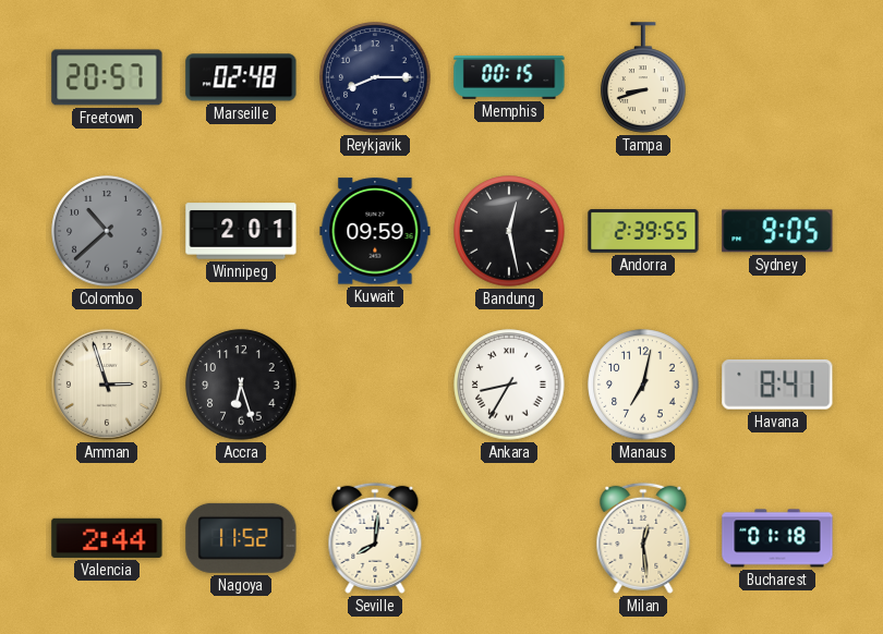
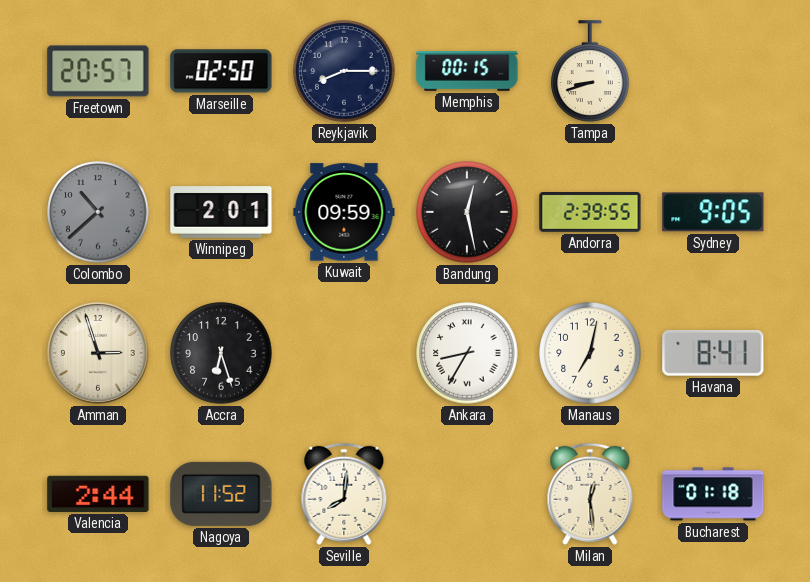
Marseille: 02:48 -> 02:50 (221, 71)
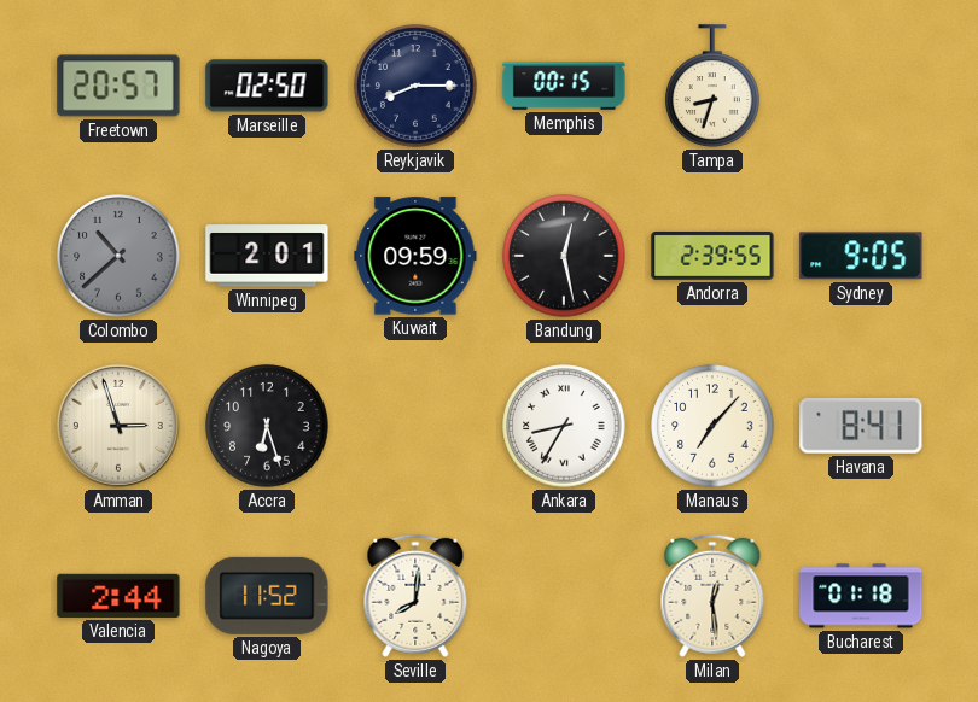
Tampa: 8:42 -> 8:33 (712, 86)
Manaus: 7:02 -> 7:07 (712, 426)
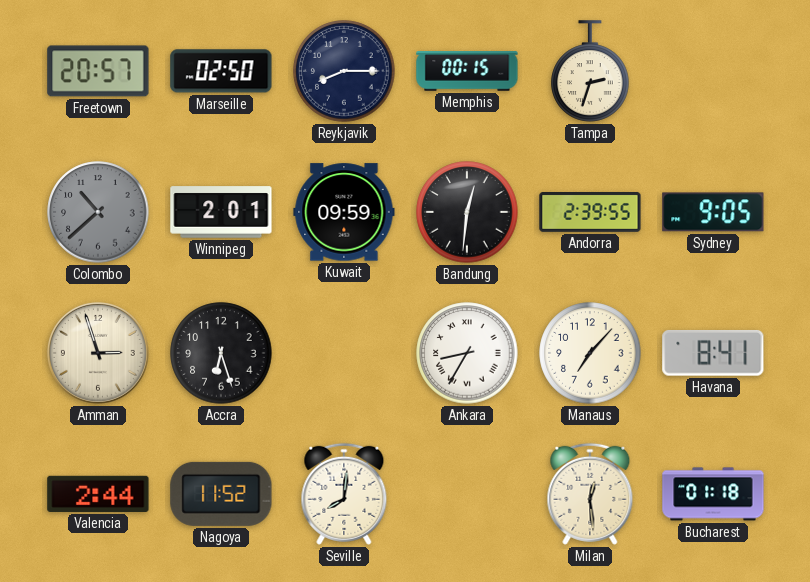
Tampa: 8:33 -> 2:33 (590, 71)
Bandung: 12:28 -> 12:31 (467, 212)
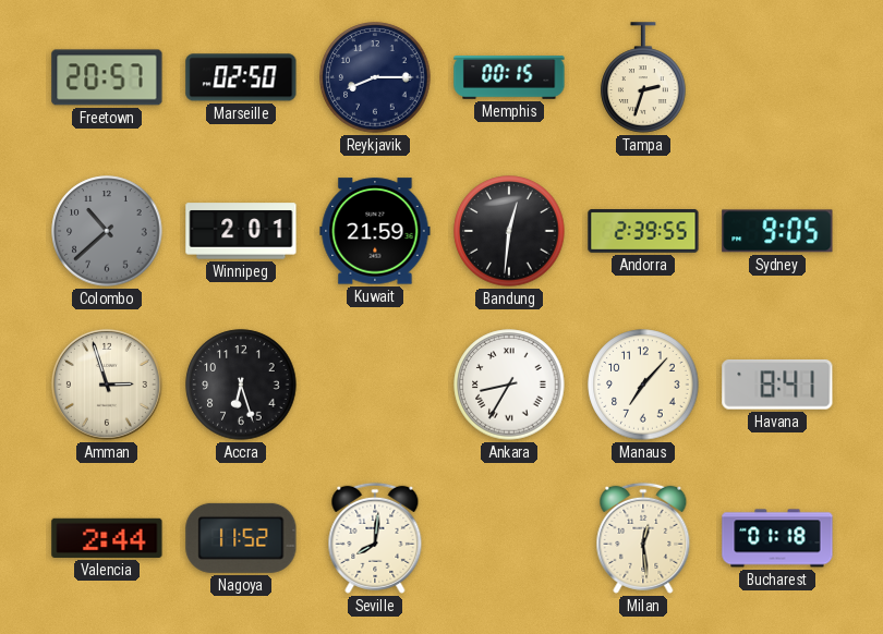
Kuwait: 09:59 -> 21:59 (375, 231)
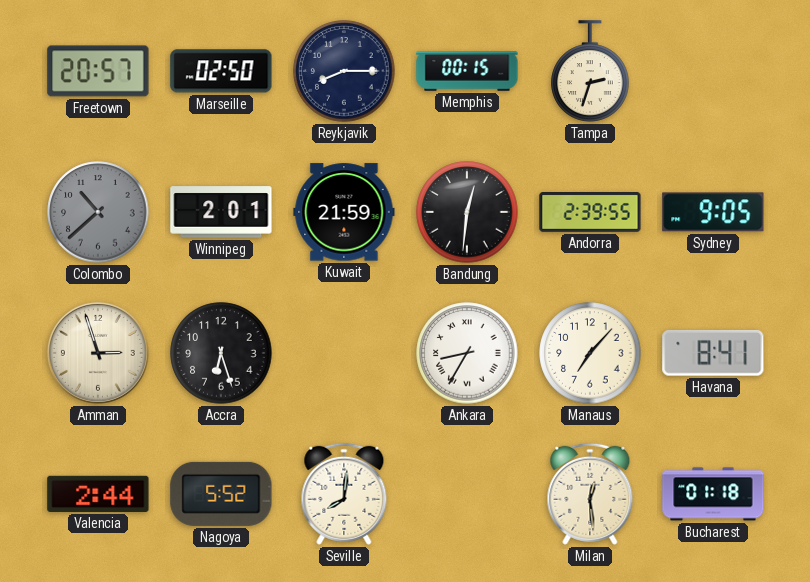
Nagoya: 11:52 -> 5:52 (221, 494)
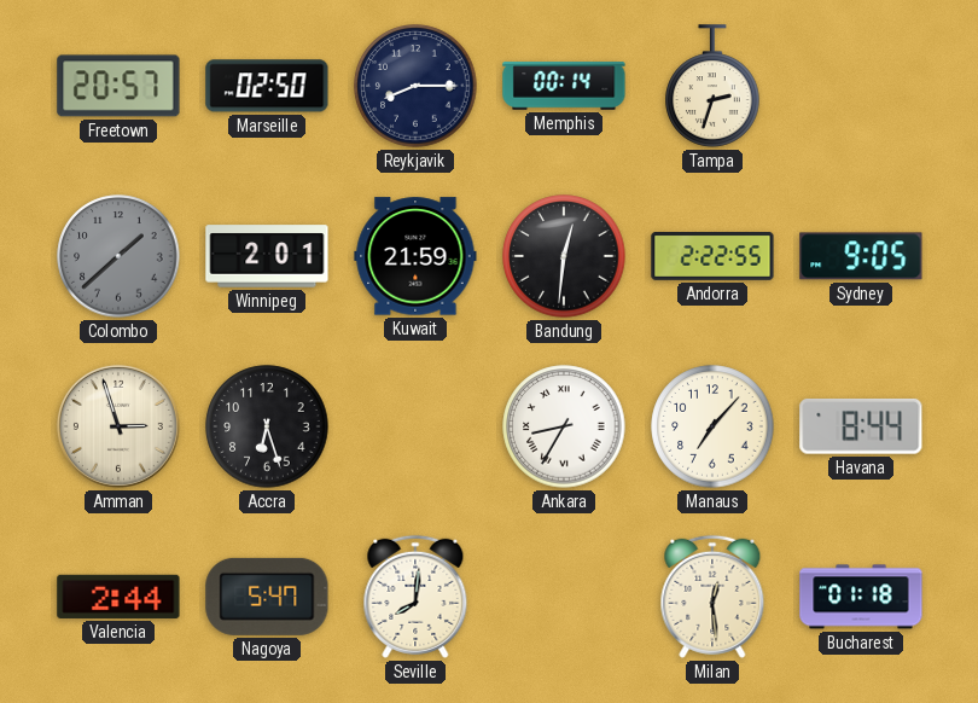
Memphis: 00:15 -> 00:14 (564, 86)
Colombo: 10:38 -> 1:38 (118, 256)
Andorra: 2:39 -> 2:22 (712, 256)
Havana: 8:41 -> 8:44 (861, 426)
Nagoya: 5:52 -> 5:47 (267, 597)
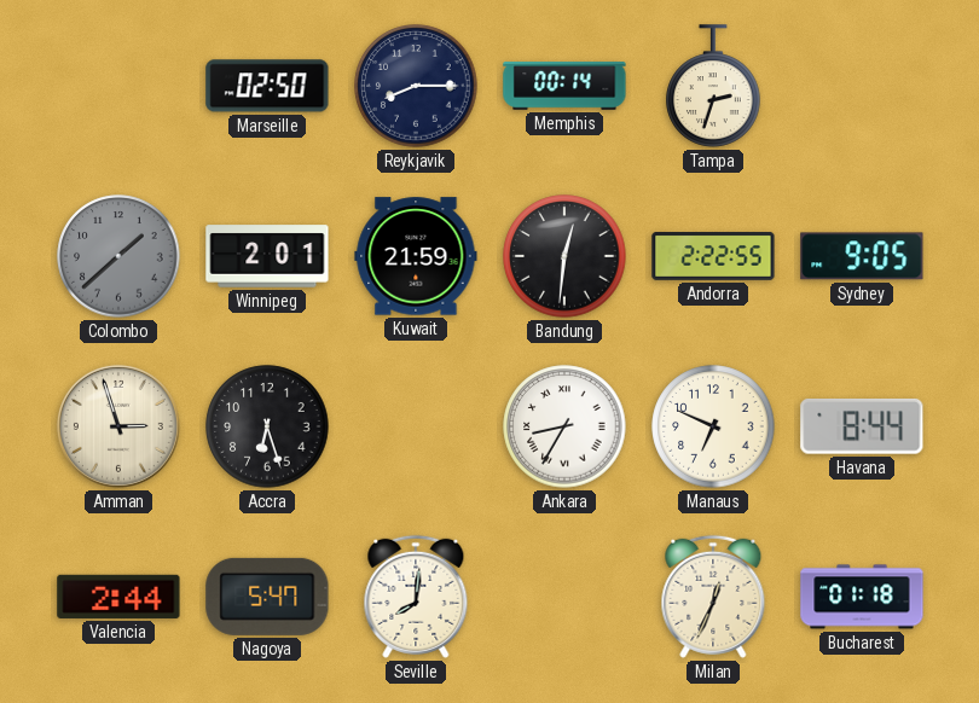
Freetown: 20:57 -> none (118, 86)
Manaus: 7:07 -> 6:49 (713, 426)
Milan: 12:29 -> 12:34 (713, 597)
